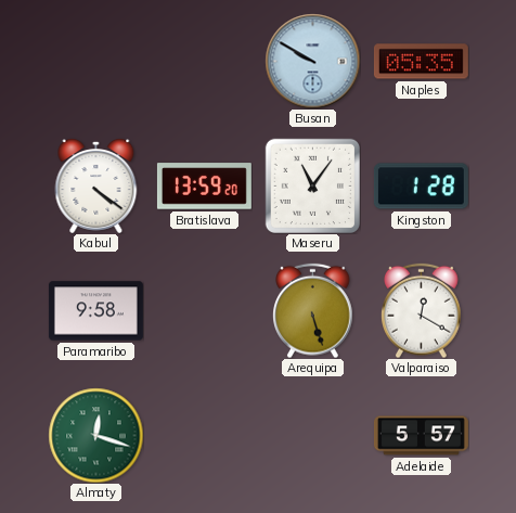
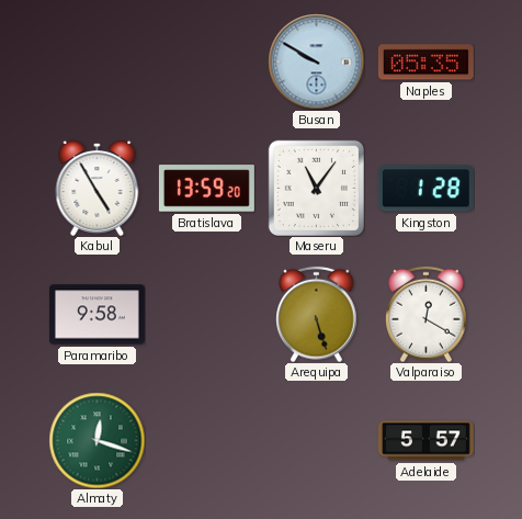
Kabul: 4:21 -> 4:55 (98, 188)
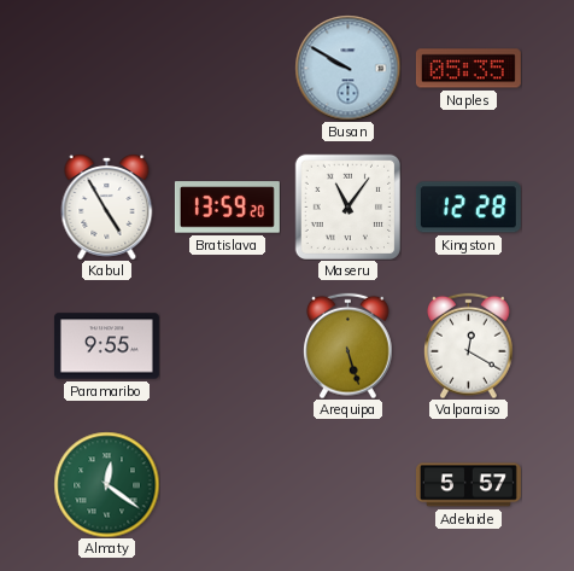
Kingston: 1:28 -> 12:28 (468, 208)
Paramaribo: 9:58 -> 9:55 (106, 346)
Almaty: 12:18 -> 12:21 (106, 484)
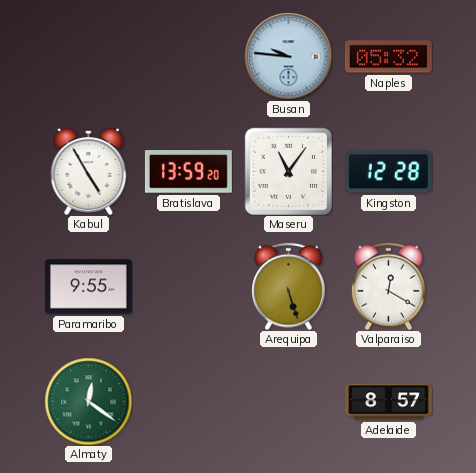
Busan: 9:50 -> 9:46 (288, 56)
Naples: 05:35 -> 05:32 (388, 57)
Adelaide: 5:57 -> 8:57 (388, 402)
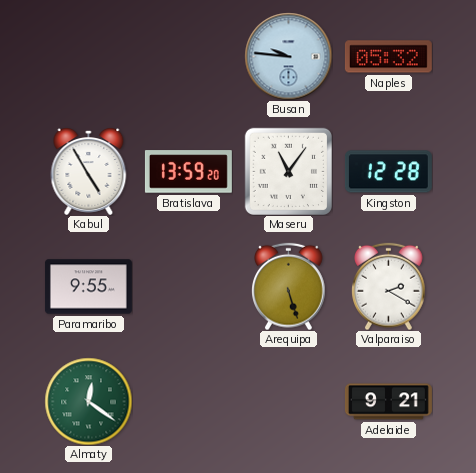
Valparaiso: 12:20 -> 2:20 (389, 286)
Adelaide: 8:57 -> 9:21 (388, 402)
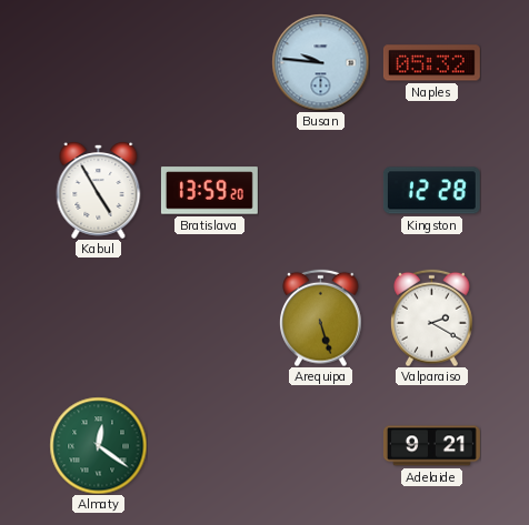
Maseru: 11:06 -> none (288, 171)
Paramaribo: 9:55 -> none (88, 287)
